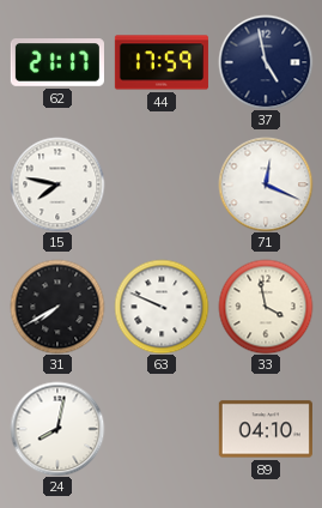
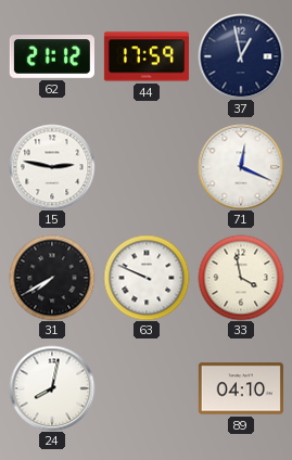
62: 21:17 -> 21:12 (52, 58)
37: 4:58 -> 12:58 (241, 56)
15: 7:47 -> 2:47 (52, 167)
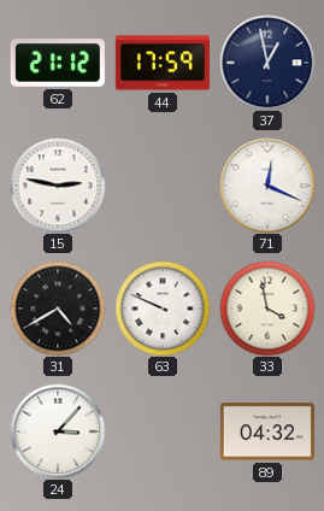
31: 7:40 -> 4:40 (58, 309)
24: 8:02 -> 3:07 (58, 431)
89: 04:10 -> 04:32 (267, 431)
